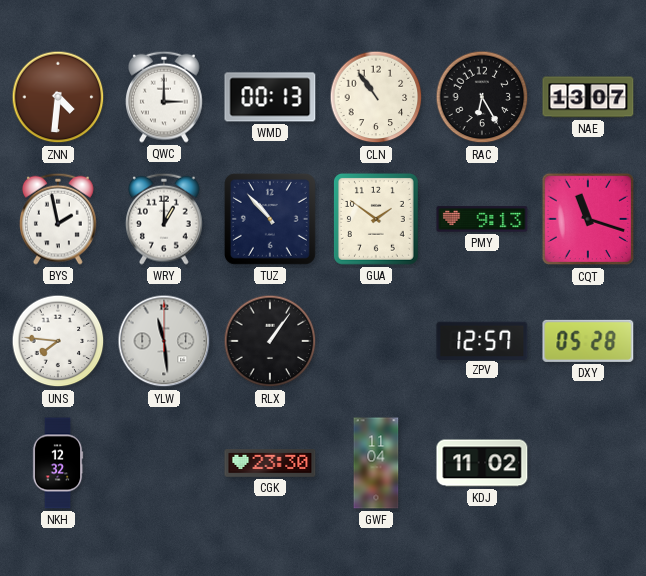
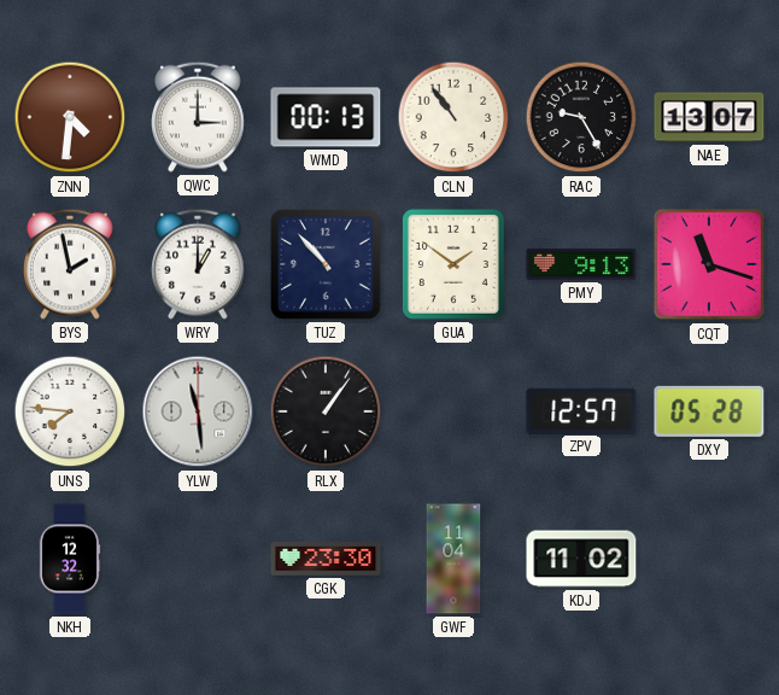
RAC: 6:25 -> 9:25 (581, 117)
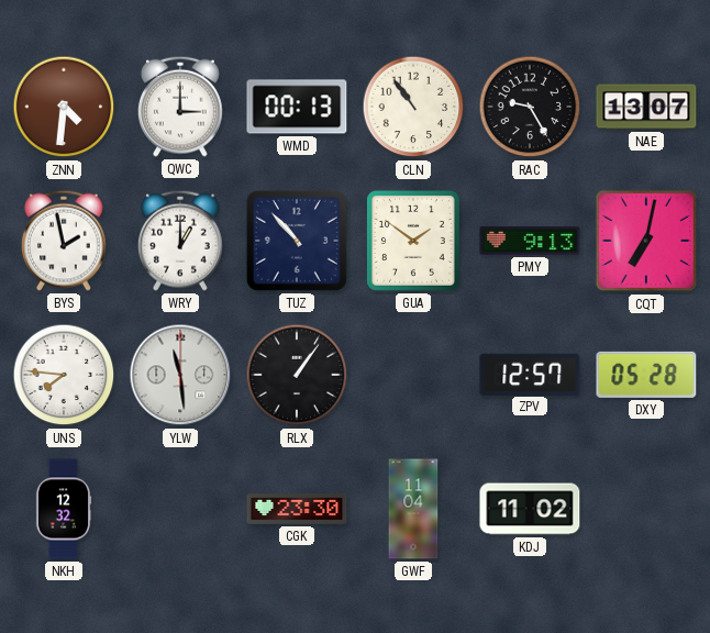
CQT: 11:18 -> 7:02 (646, 241)
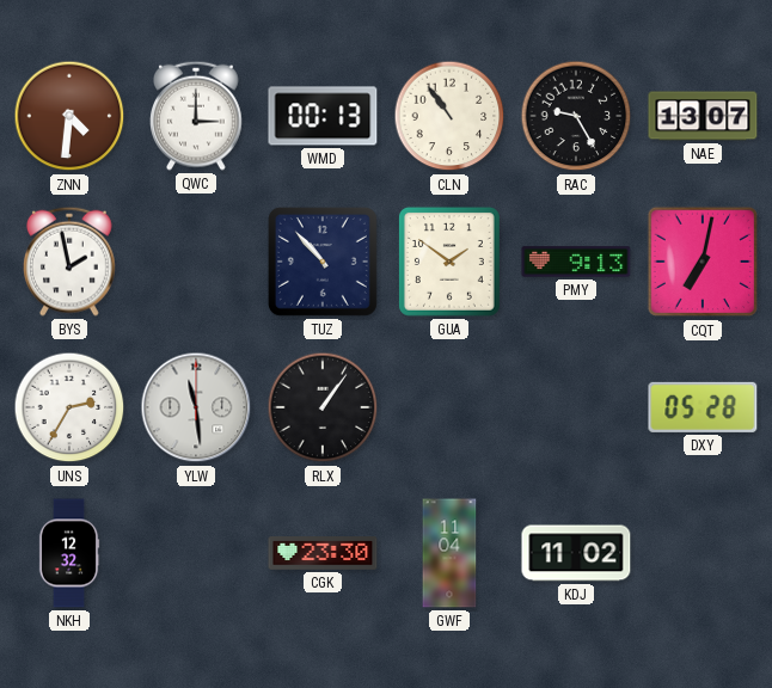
WRY: 1:00 -> none (181, 241)
UNS: 7:46 -> 2:35 (69, 407)
ZPV: 12:57 -> none (530, 374)
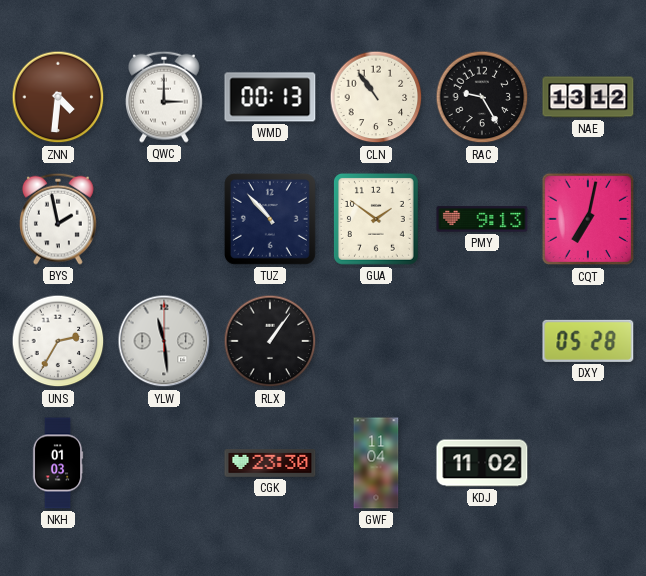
NAE: 13:07 -> 13:12 (588, 97)
NKH: 12:32 -> 01:03 (58, 463)
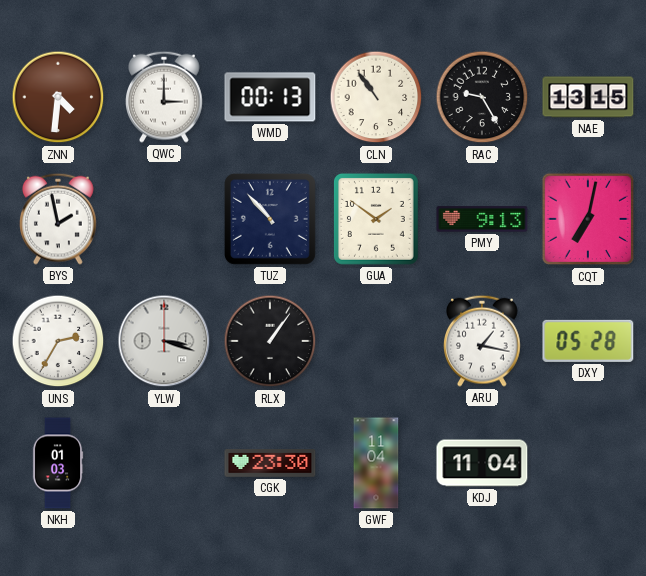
NAE: 13:12 -> 13:15 (588, 97)
YLW: 11:29 -> 3:18 (164, 341)
ARU: none -> 1:17 (483, 341)
KDJ: 11:02 -> 11:04 (482, 463)
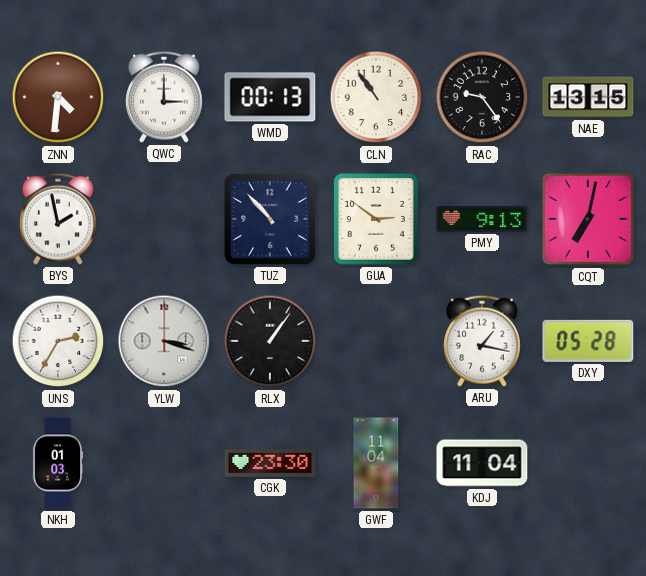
RAC: 9:25 -> 9:24 (482, 97)
GUA: 1:51 -> 2:51 (376, 219)
